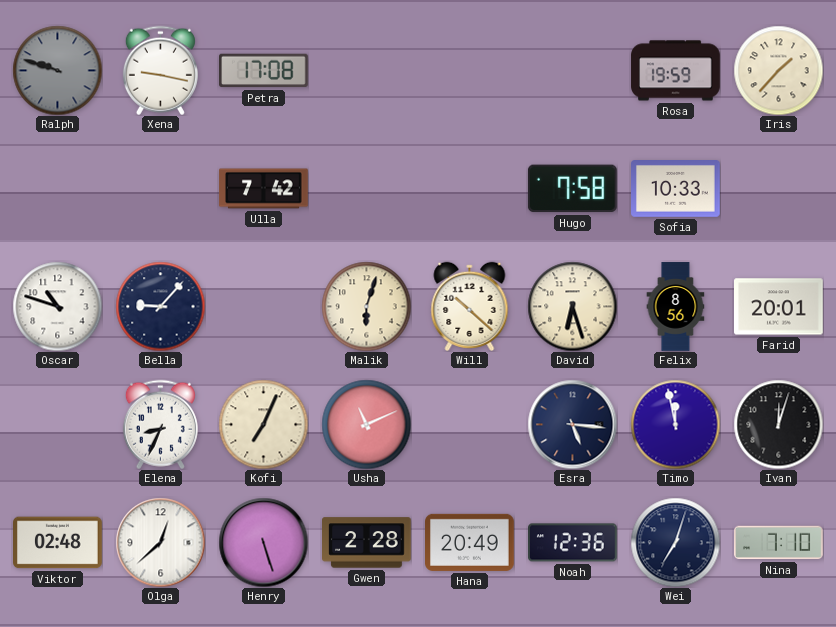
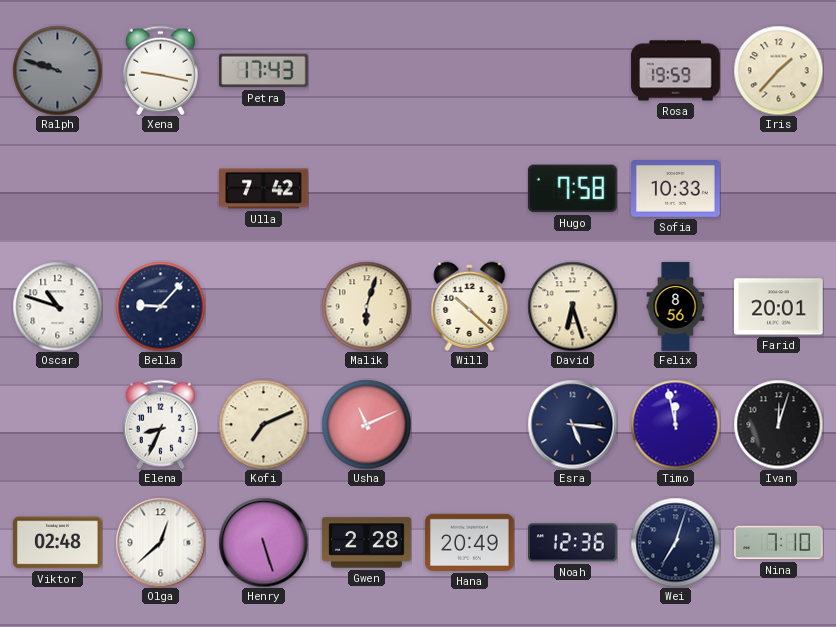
Petra: 17:08 -> 17:43 (264, 71)
Kofi: 7:04 -> 7:11 (263, 424)
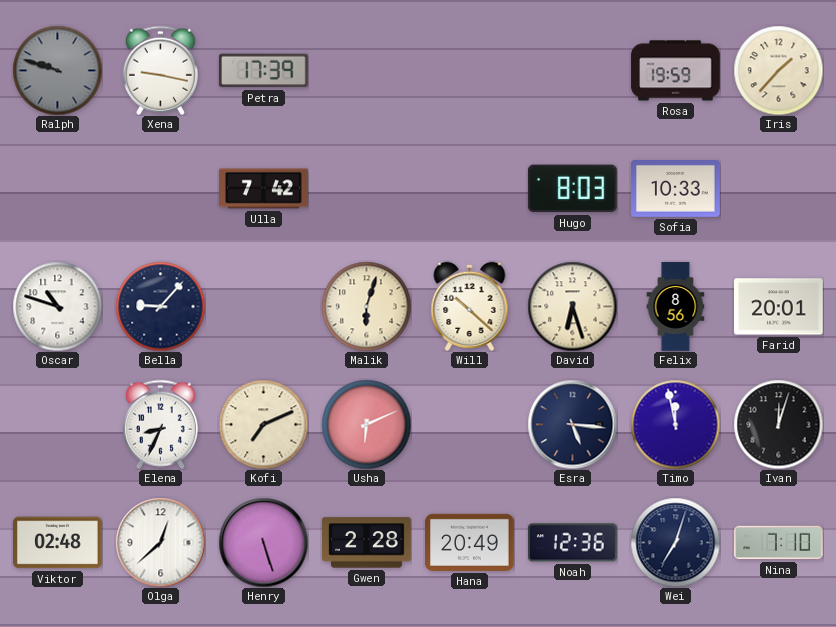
Petra: 17:43 -> 17:39 (264, 71)
Hugo: 7:58 -> 8:03 (572, 189)
Usha: 11:11 -> 6:11 (366, 424)
